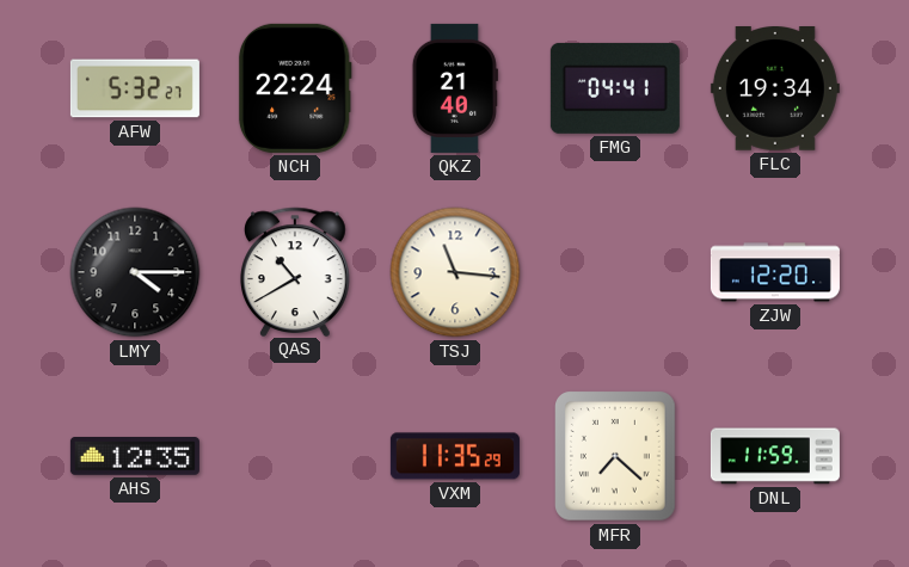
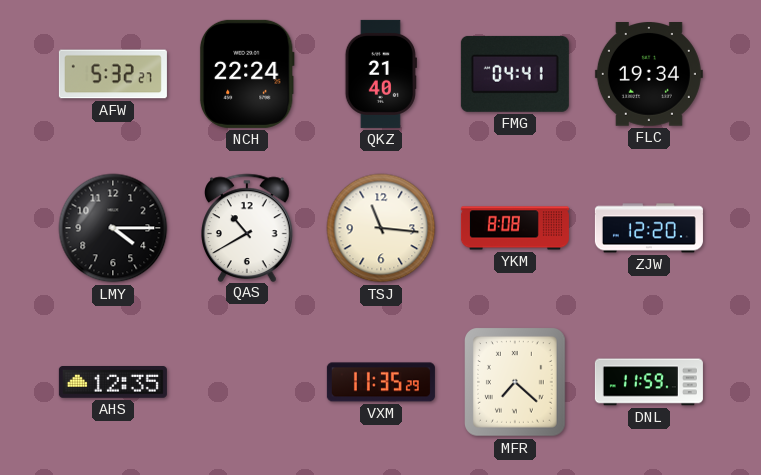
YKM: none -> 8:08 (515, 228)
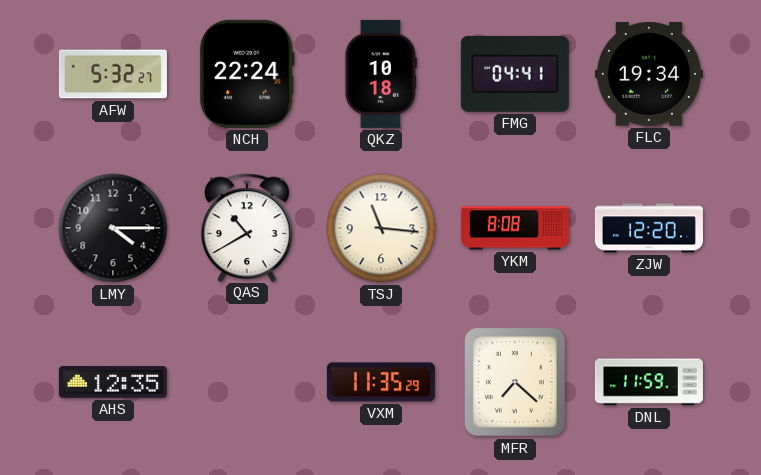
QKZ: 21:40 -> 10:18 (381, 74)
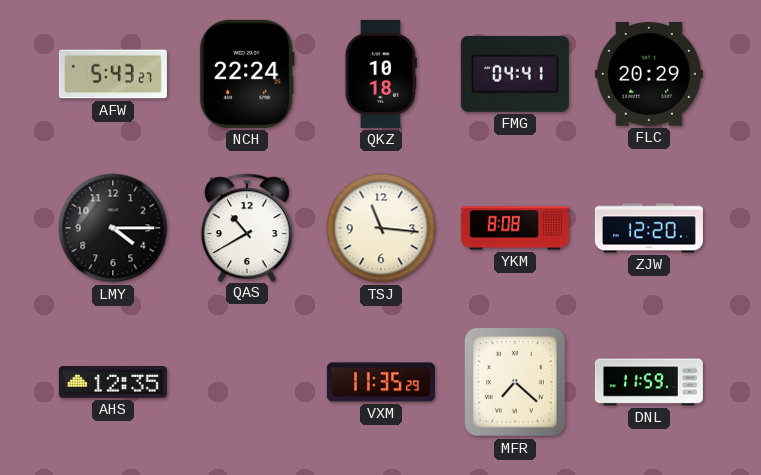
AFW: 5:32 -> 5:43 (113, 74)
FLC: 19:34 -> 20:29 (649, 75)
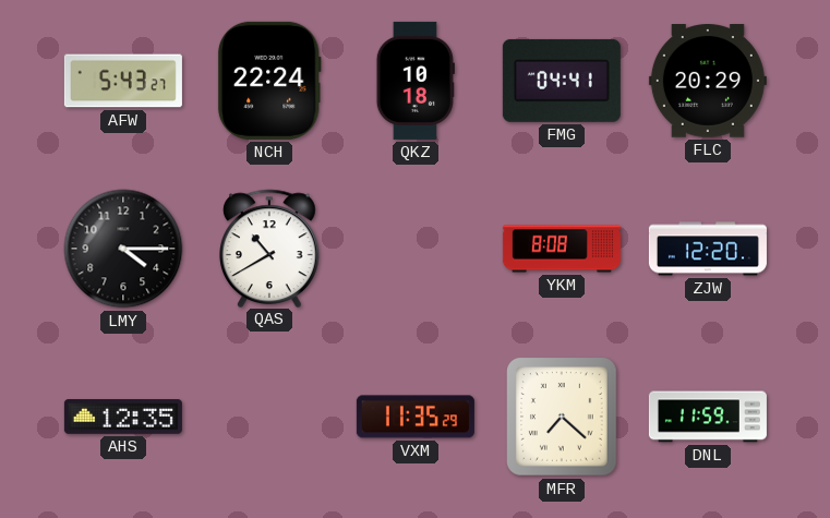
TSJ: 11:16 -> none (381, 228)
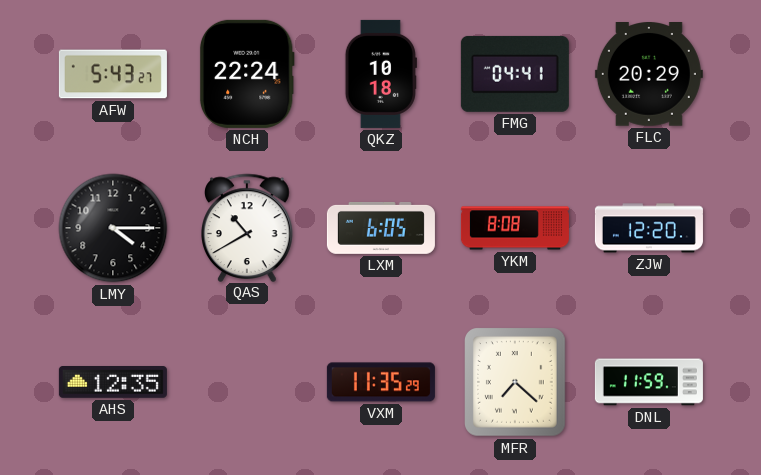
LXM: none -> 6:05 (381, 228)
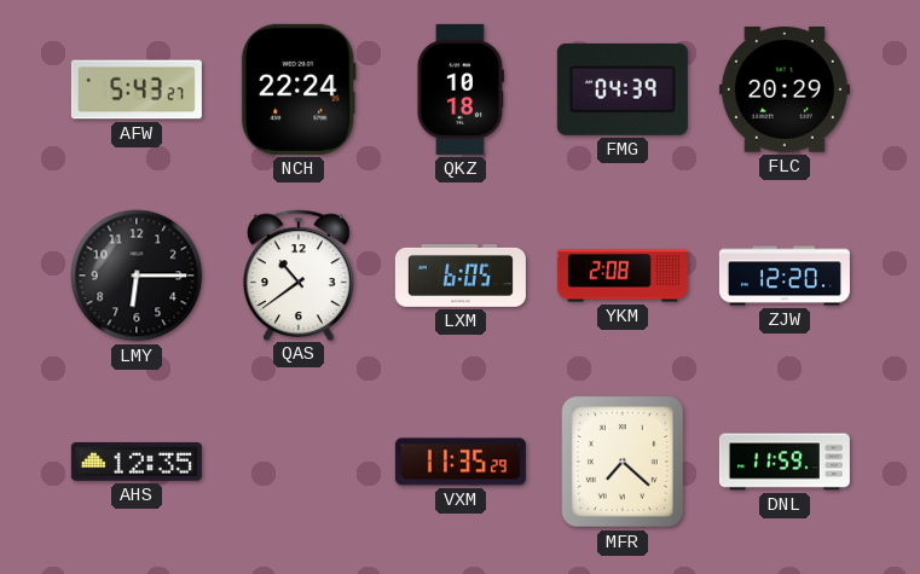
FMG: 04:41 -> 04:39 (623, 89)
LMY: 4:15 -> 6:15 (137, 276)
QAS: 10:40 -> 10:39 (300, 274)
YKM: 8:08 -> 2:08 (623, 276)
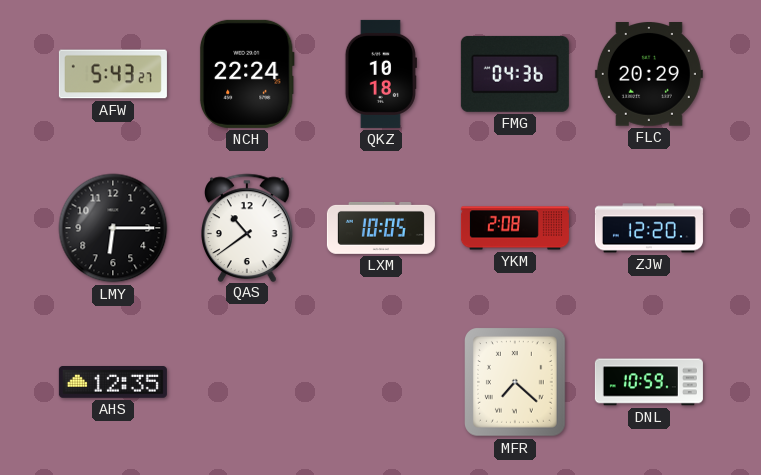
FMG: 04:39 -> 04:36 (515, 74)
LXM: 6:05 -> 10:05 (381, 228)
VXM: 11:35 -> none (461, 462)
DNL: 11:59 -> 10:59 (649, 382)
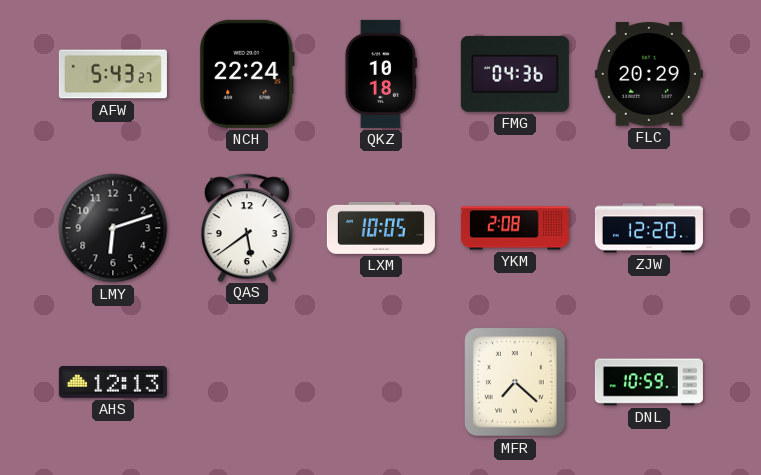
LMY: 6:15 -> 6:12 (113, 228)
QAS: 10:39 -> 5:39 (248, 227)
AHS: 12:35 -> 12:13 (113, 383)
